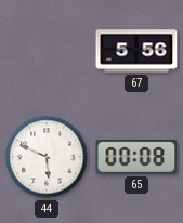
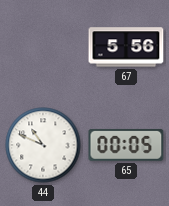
44: 5:49 -> 10:49 (43, 145)
65: 00:08 -> 00:05 (126, 145)
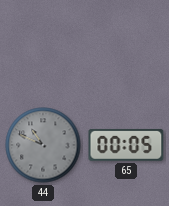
67: 5:56 -> none (126, 47)
44 dial: white -> grey (43, 145)
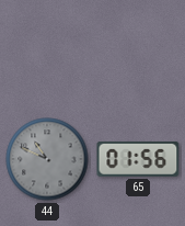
65: 00:05 -> 01:56 (138, 159)
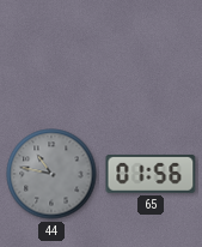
44: 10:49 -> 10:47 (51, 174)
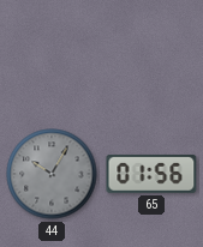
44: 10:47 -> 10:05 (52, 174)
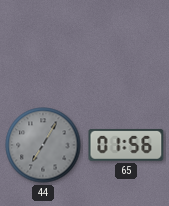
44: 10:05 -> 7:05 (43, 145)
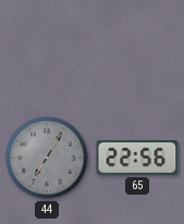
65: 01:56 -> 22:56 (137, 158)
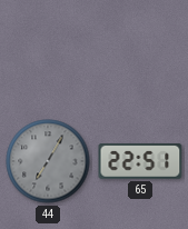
65: 22:56 -> 22:51 (140, 161)
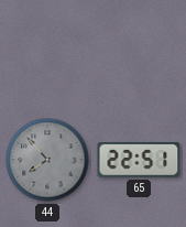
44: 7:05 -> 7:53 (47, 160)
